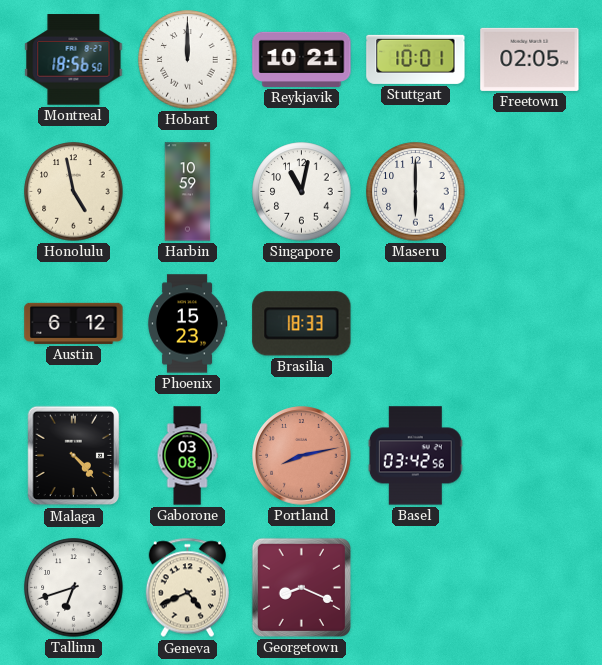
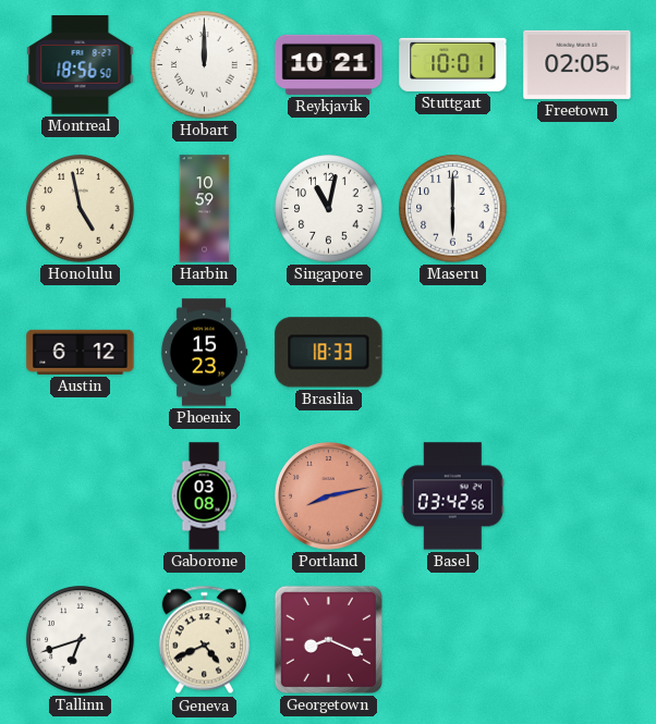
Malaga: 4:23 -> none (74, 456)
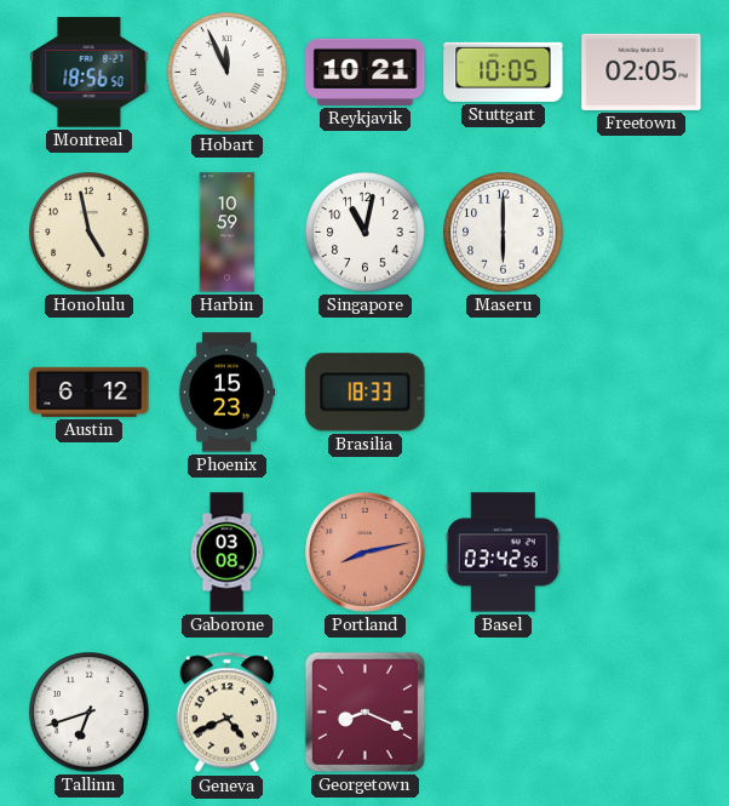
Hobart: 12:00 -> 11:56 (228, 73)
Stuttgart: 10:01 -> 10:05 (504, 72)
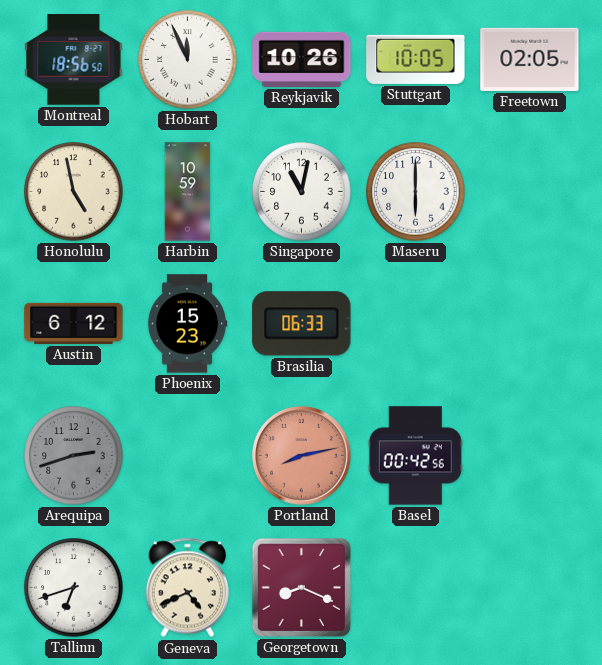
Reykjavik: 10:21 -> 10:26 (302, 59)
Brasilia: 18:33 -> 06:33 (302, 324)
Arequipa: none -> 2:42 (74, 456)
Gaborone: 03:08 -> none (226, 553)
Basel: 03:42 -> 00:42 (415, 456)
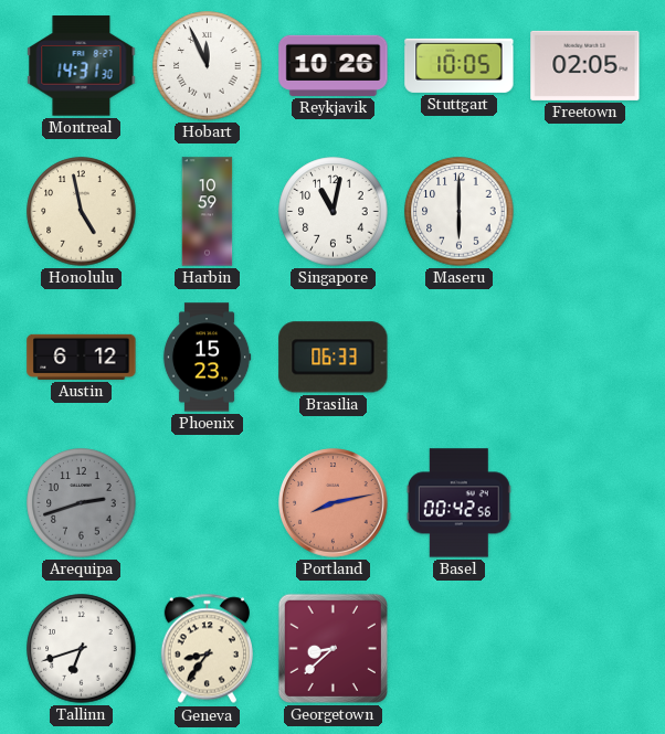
Montreal: 18:56 -> 14:31 (82, 66)
Geneva: 4:41 -> 8:36 (207, 649)
Georgetown: 8:19 -> 8:38 (332, 648)
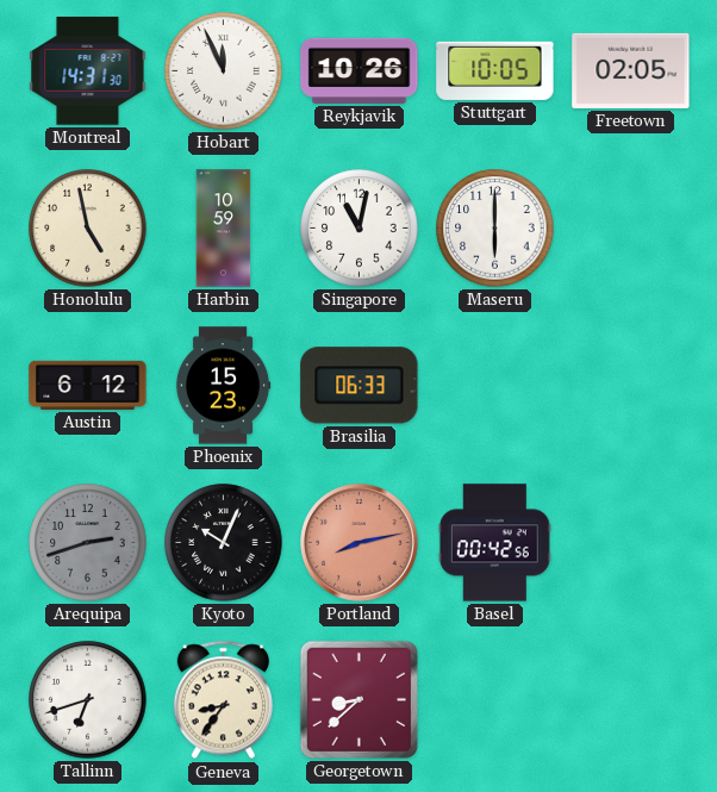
Kyoto: none -> 10:04 (224, 543)
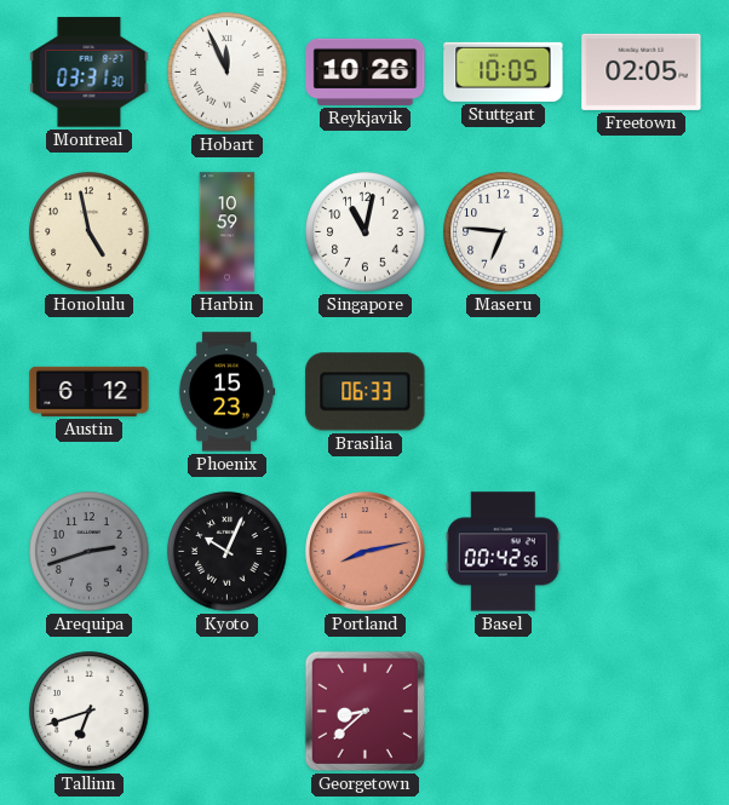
Montreal: 14:31 -> 03:31 (90, 73)
Maseru: 6:00 -> 6:46 (504, 232)
Geneva: 8:36 -> none (223, 700)
